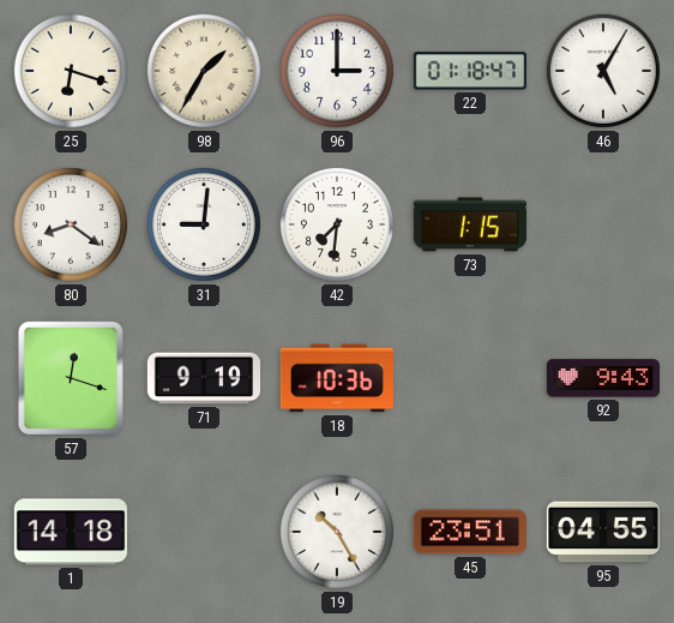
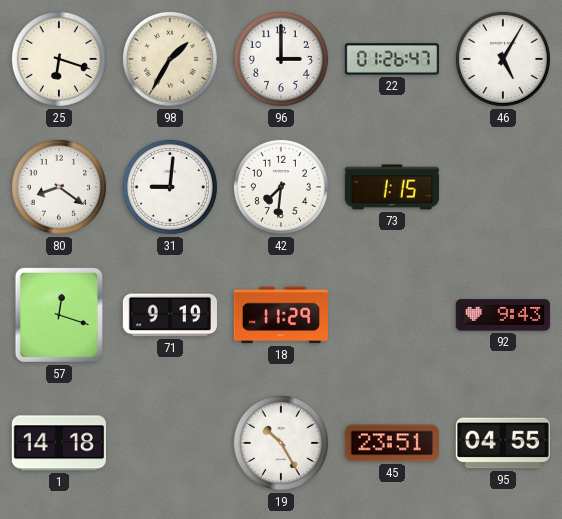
22: 01:18 -> 01:26 (391, 59)
18: 10:36 -> 11:29 (281, 315)
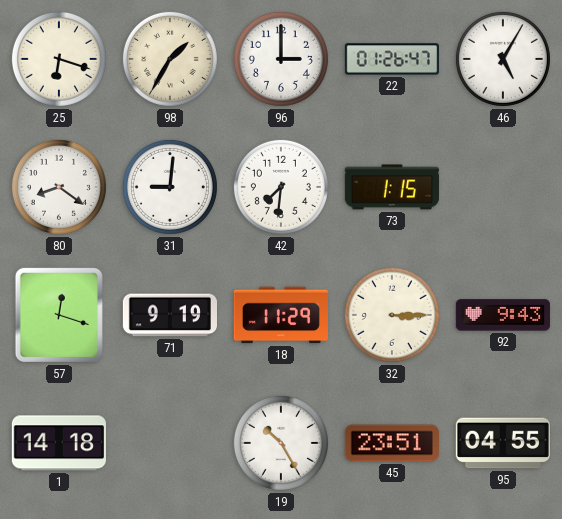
32: none -> 3:15 (392, 315)
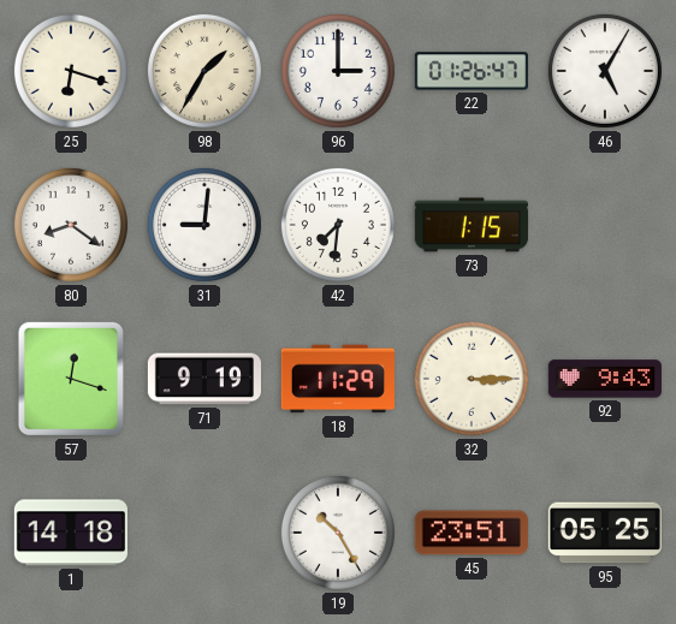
95: 04:55 -> 05:25 (605, 533)
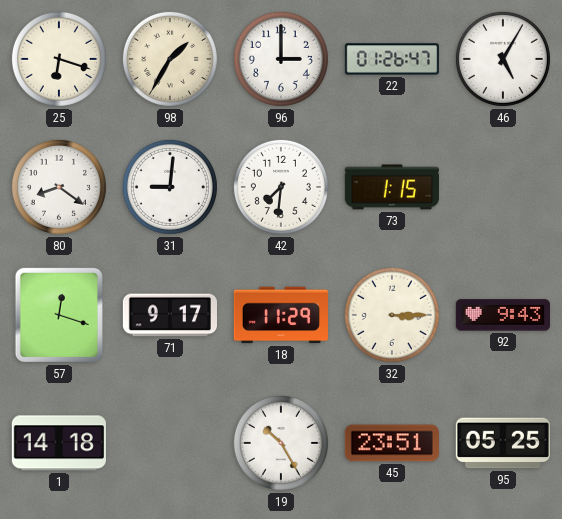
71: 9:19 -> 9:17 (169, 315)
